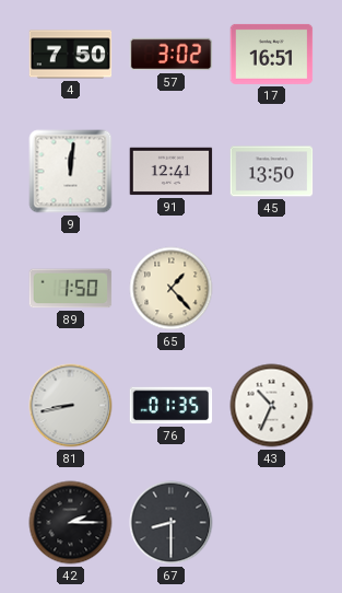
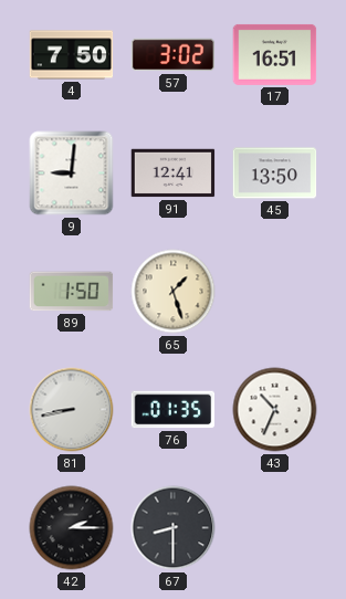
9: 12:01 -> 9:01 (72, 174)
65: 1:23 -> 1:27 (174, 292)
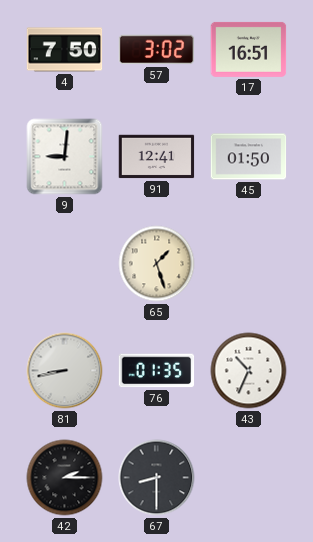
45: 13:50 -> 01:50 (249, 157)
89: 1:50 -> none (72, 292)
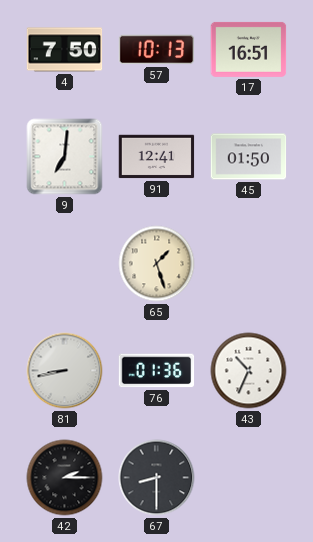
57: 3:02 -> 10:13 (157, 50)
9: 9:01 -> 7:01 (65, 157)
76: 01:35 -> 01:36 (157, 371)
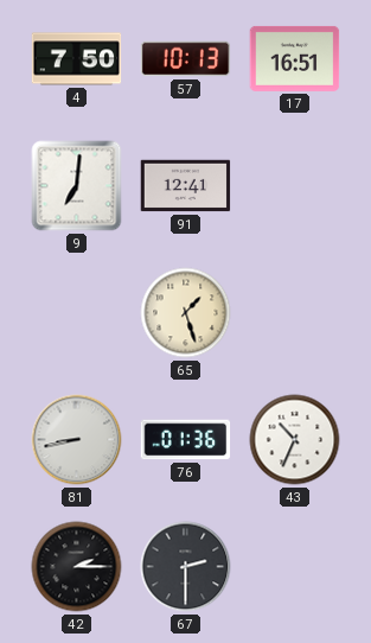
45: 01:50 -> none (249, 157)
67: 8:30 -> 2:30 (186, 567)
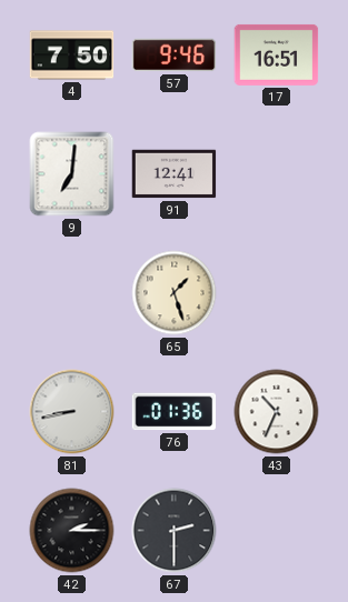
57: 10:13 -> 9:46 (175, 56)
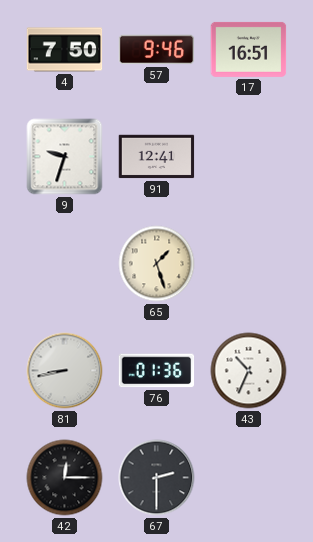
9: 7:01 -> 9:33 (65, 157)
42: 2:15 -> 12:15 (65, 478)
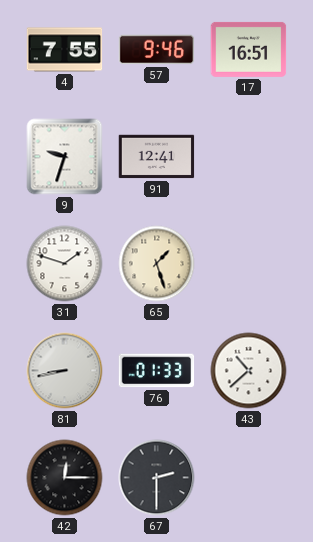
4: 7:50 -> 7:55 (65, 50)
31: none -> 1:48 (65, 264)
76: 01:36 -> 01:33 (157, 371)
43: 10:34 -> 10:38 (249, 371)
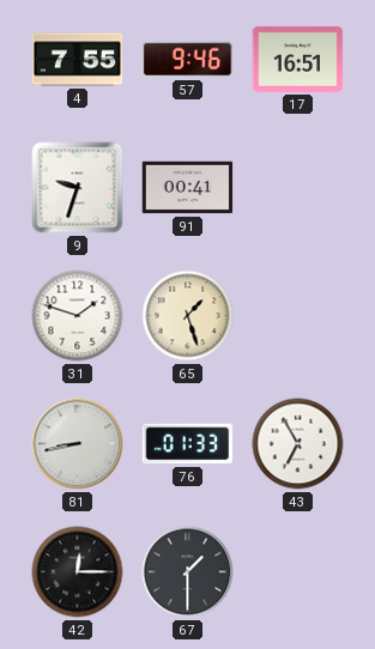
91: 12:41 -> 00:41 (188, 188)
43: 10:38 -> 6:55 (298, 444)
67: 2:30 -> 1:30 (188, 572)
